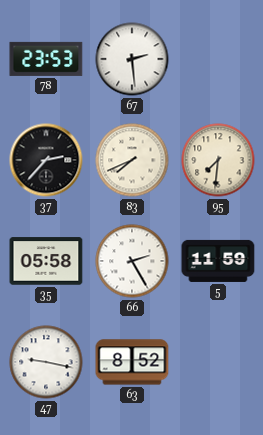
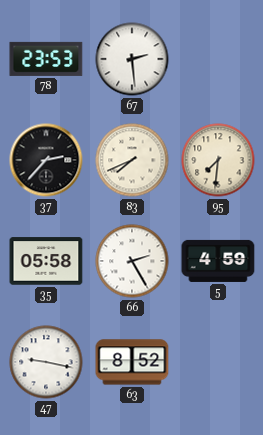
5: 11:59 -> 4:59 (218, 261)
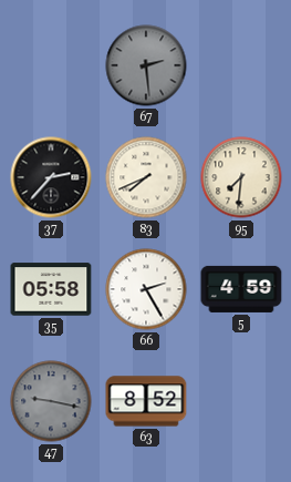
78: 23:53 -> none (46, 59)
67 dial: white -> grey (146, 65)
47 dial: white -> grey (51, 401)
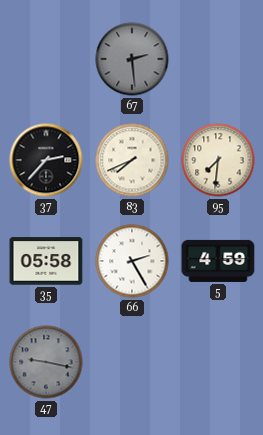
63: 8:52 -> none (146, 401)
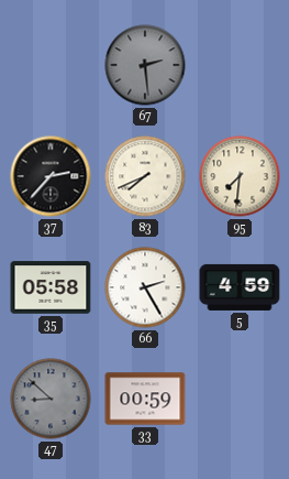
47: 9:17 -> 8:52 (51, 399)
33: none -> 00:59 (145, 399)
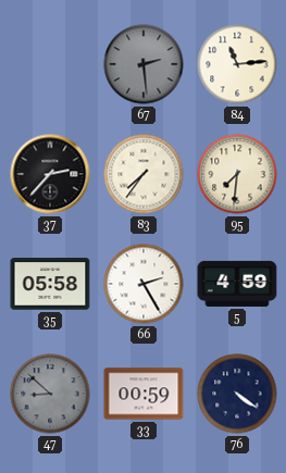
84: none -> 11:14 (237, 64)
83: 7:41 -> 7:36 (144, 174)
76: none -> 4:21 (237, 394)
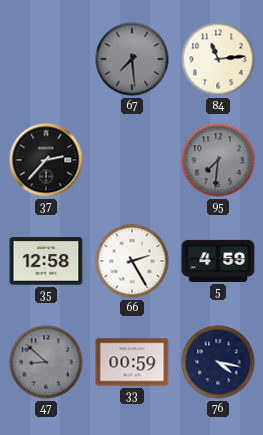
67: 2:29 -> 7:29 (132, 59)
83: 7:36 -> none (144, 174)
95 dial: cream -> grey (218, 160)
35: 05:58 -> 12:58 (46, 261)
76: 4:21 -> 4:17 (218, 362)
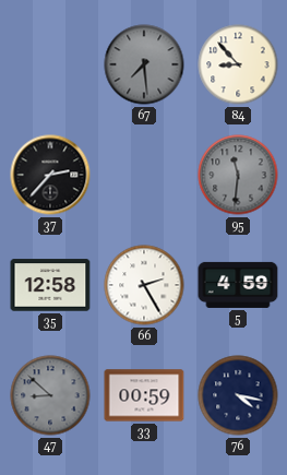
84: 11:14 -> 8:53 (238, 64)
95: 7:31 -> 11:31 (238, 175)
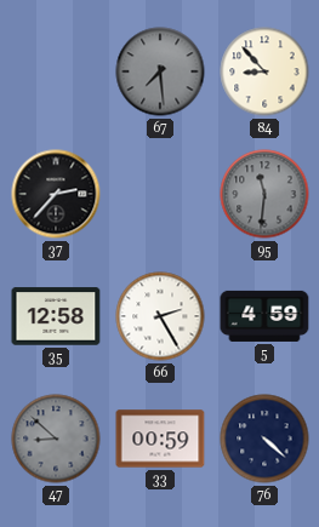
76: 4:17 -> 4:22 (264, 439)
